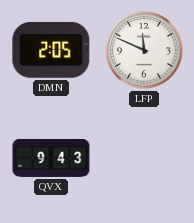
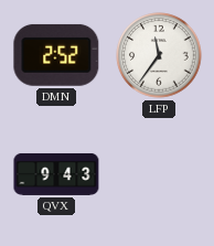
DMN: 2:05 -> 2:52 (56, 55)
LFP: 11:49 -> 11:36 (159, 55)
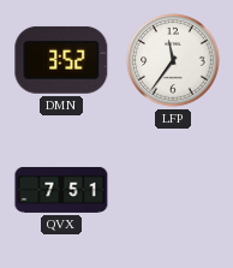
DMN: 2:52 -> 3:52 (61, 60)
QVX: 9:43 -> 7:51 (61, 190)
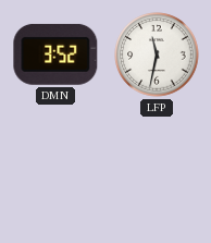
LFP: 11:36 -> 11:32 (157, 54)
QVX: 7:51 -> none (61, 190)
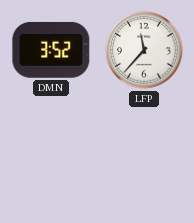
LFP: 11:32 -> 11:37 (144, 50)
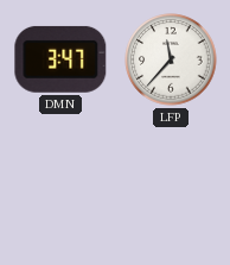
DMN: 3:52 -> 3:47 (60, 59)
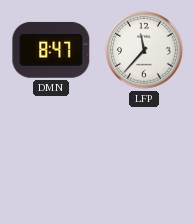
DMN: 3:47 -> 8:47 (51, 50)
